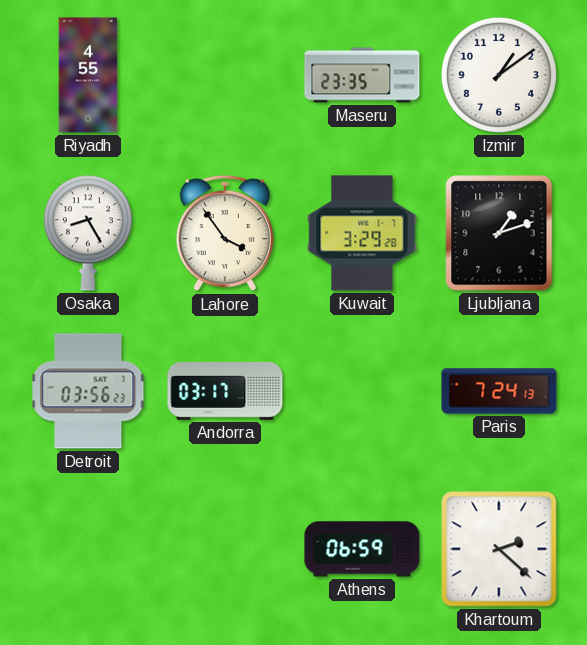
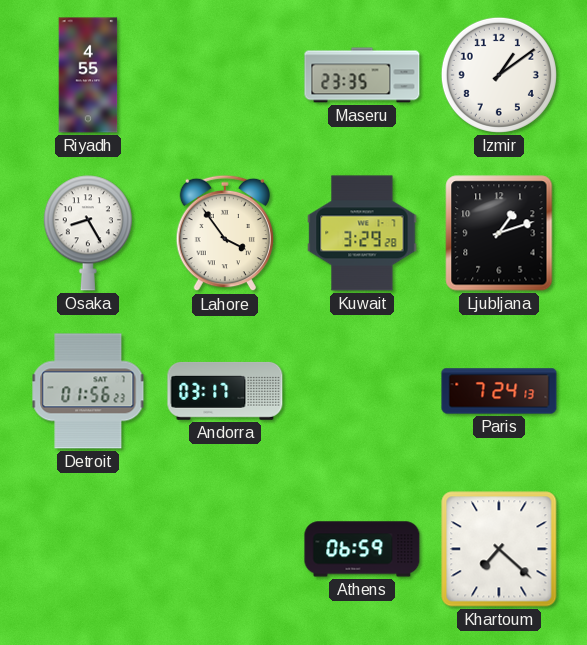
Detroit: 03:56 -> 01:56 (88, 391)
Khartoum: 2:22 -> 7:22 (499, 549)
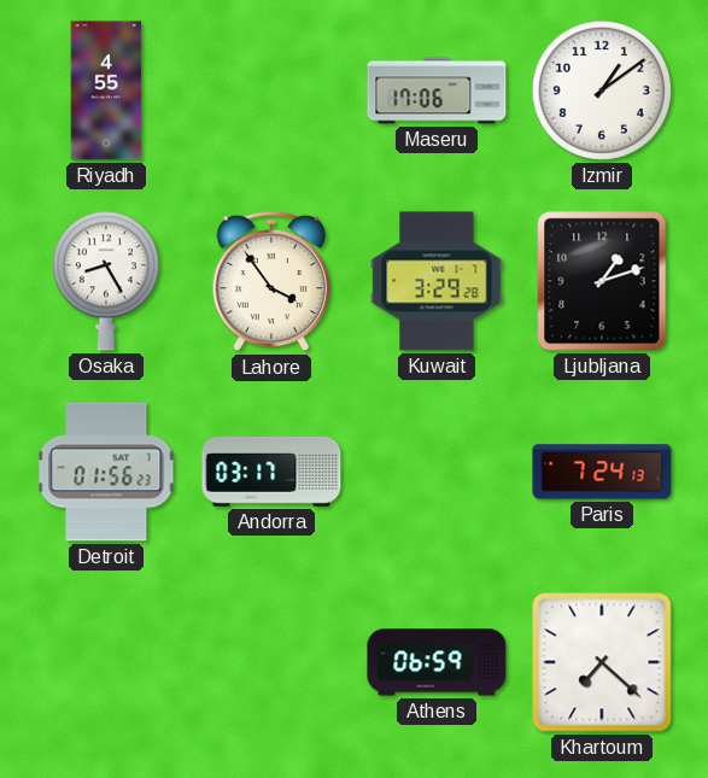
Maseru: 23:35 -> 17:06 (437, 90)
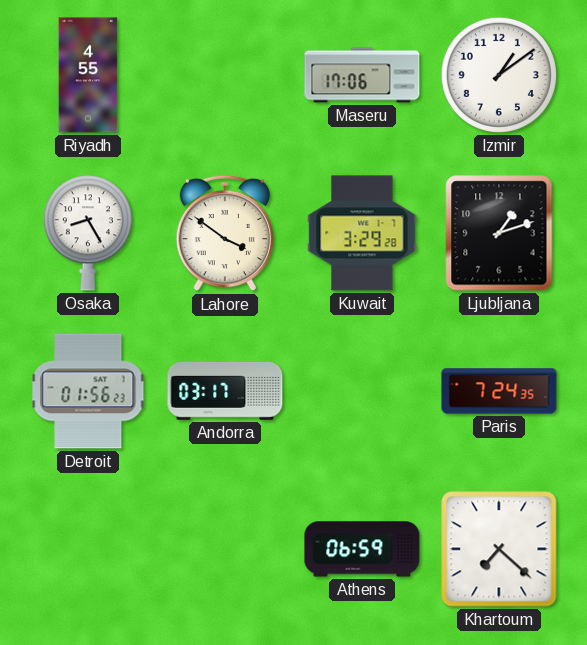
Lahore: 3:54 -> 3:51 (224, 233)
Paris: 7:24:13 -> 7:24:35 (499, 391)
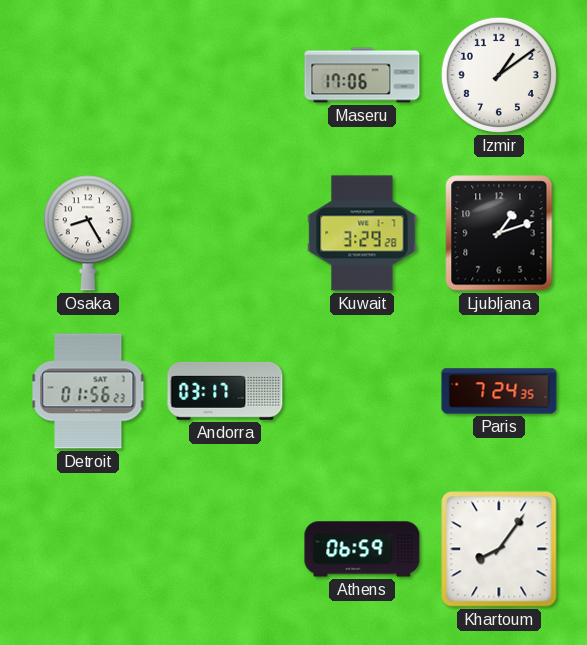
Riyadh: 4:55 -> none (88, 75)
Lahore: 3:51 -> none (224, 233)
Khartoum: 7:22 -> 8:06 (499, 549)
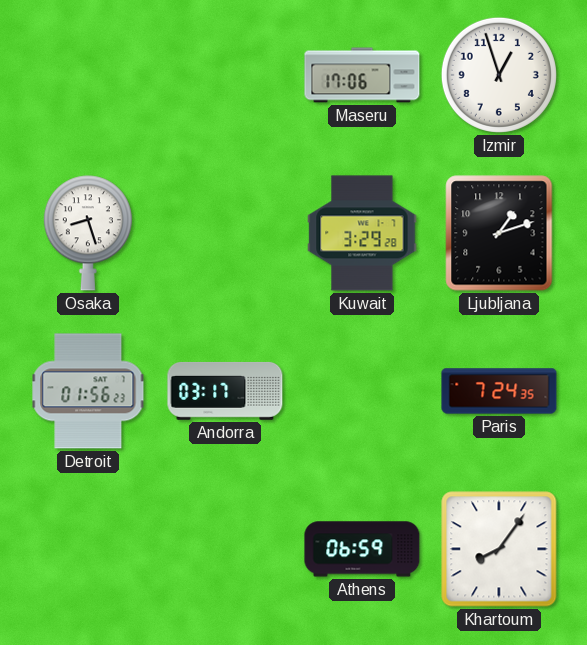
Izmir: 1:09 -> 12:57 (499, 75)
Osaka: 8:25 -> 8:27 (88, 233)
